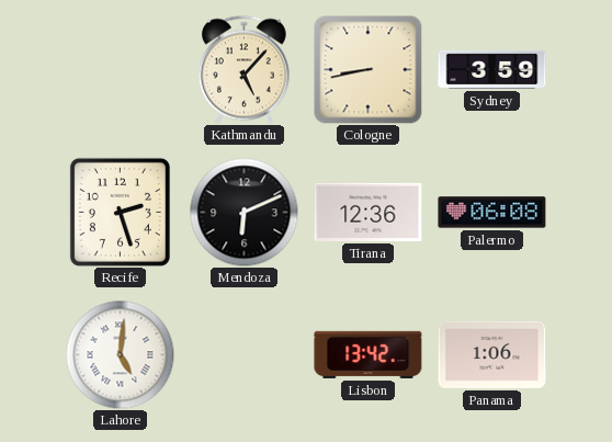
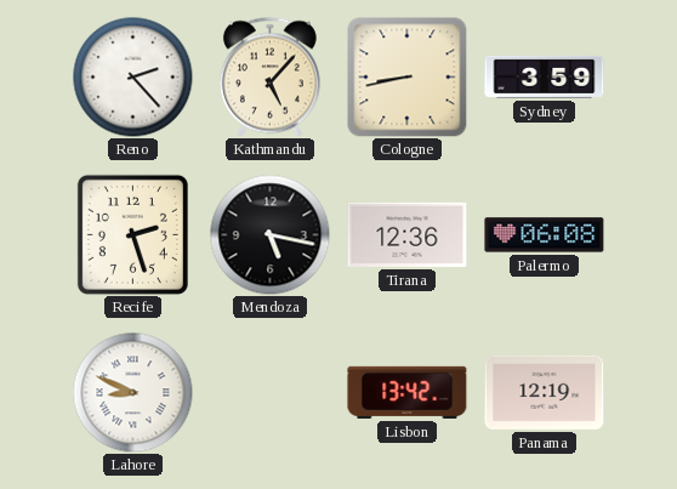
Reno: none -> 2:23 (133, 78)
Mendoza: 6:11 -> 5:17 (271, 235)
Lahore: 5:01 -> 8:49 (133, 393)
Panama: 1:06 -> 12:19 (545, 392)
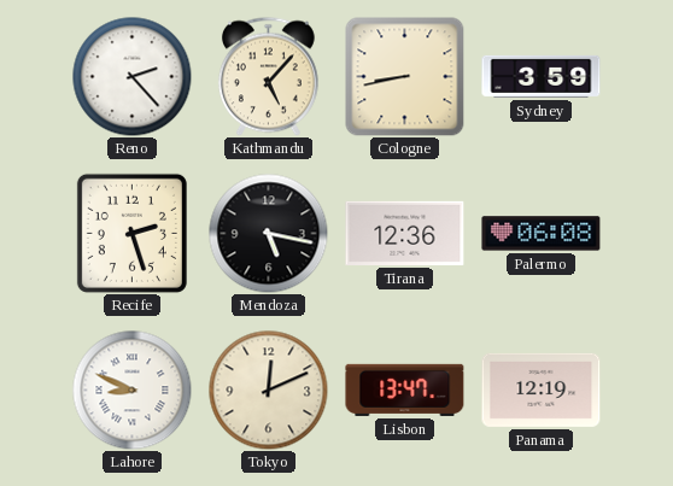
Tokyo: none -> 12:11 (269, 391)
Lisbon: 13:42 -> 13:47 (405, 390)
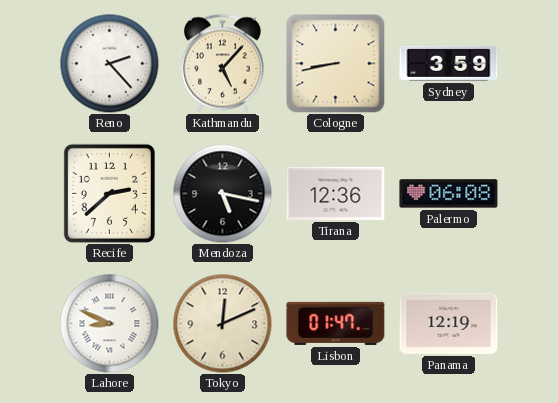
Recife: 2:27 -> 2:38 (109, 193)
Lisbon: 13:47 -> 01:47 (336, 323)
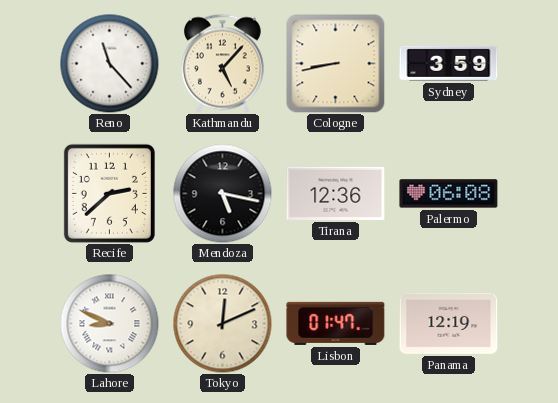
Reno: 2:23 -> 11:23 (110, 64)
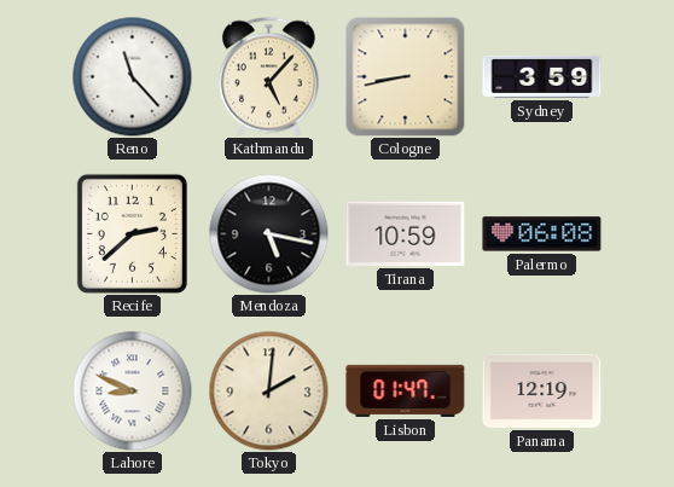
Tirana: 12:36 -> 10:59 (406, 233)
Tokyo: 12:11 -> 2:01 (269, 392)
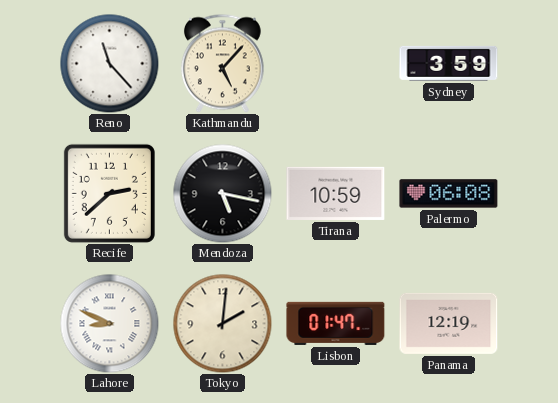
Cologne: 8:43 -> none (405, 76)
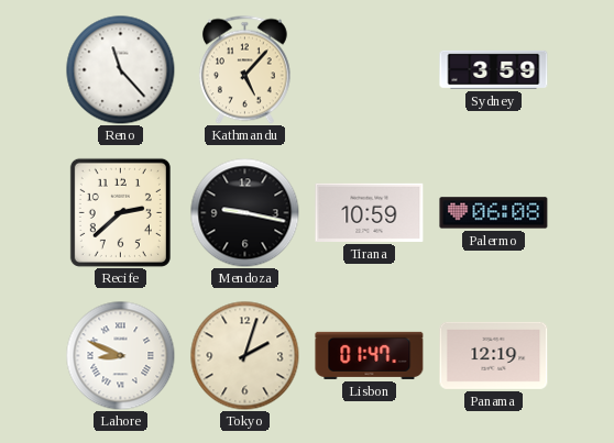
Mendoza: 5:17 -> 9:17 (245, 213)
Tokyo: 2:01 -> 2:03 (245, 356)
